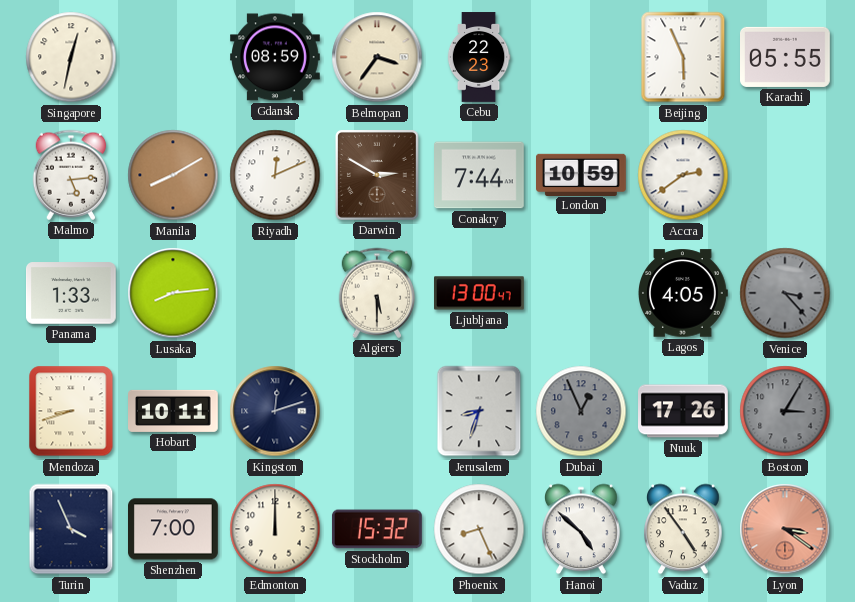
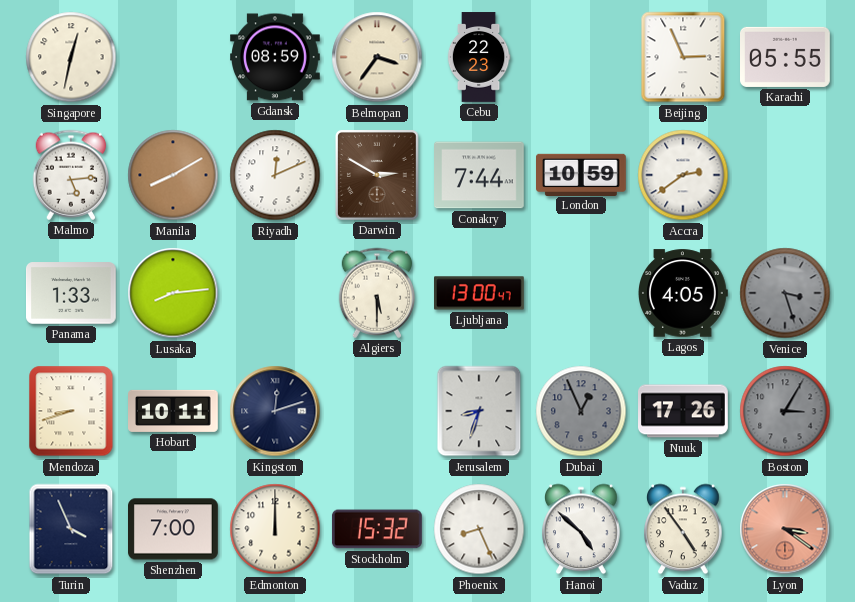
Beijing: 5:56 -> 2:56 (683, 57)
Venice: 3:23 -> 3:27 (785, 293)
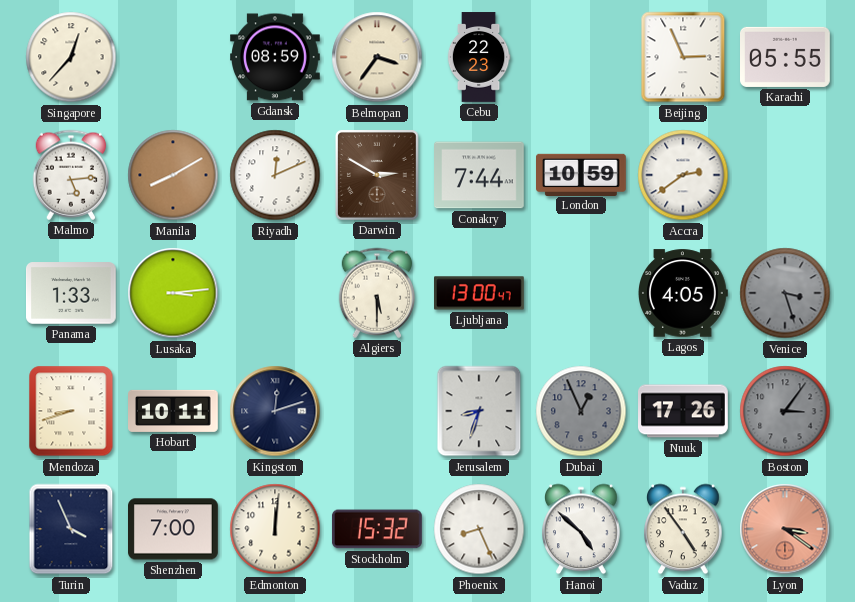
Singapore: 12:32 -> 12:37 (71, 57)
Lusaka: 8:14 -> 3:14 (173, 293)
Boston: 3:05 -> 3:06 (785, 411)
Edmonton: 12:00 -> 12:01 (275, 529)
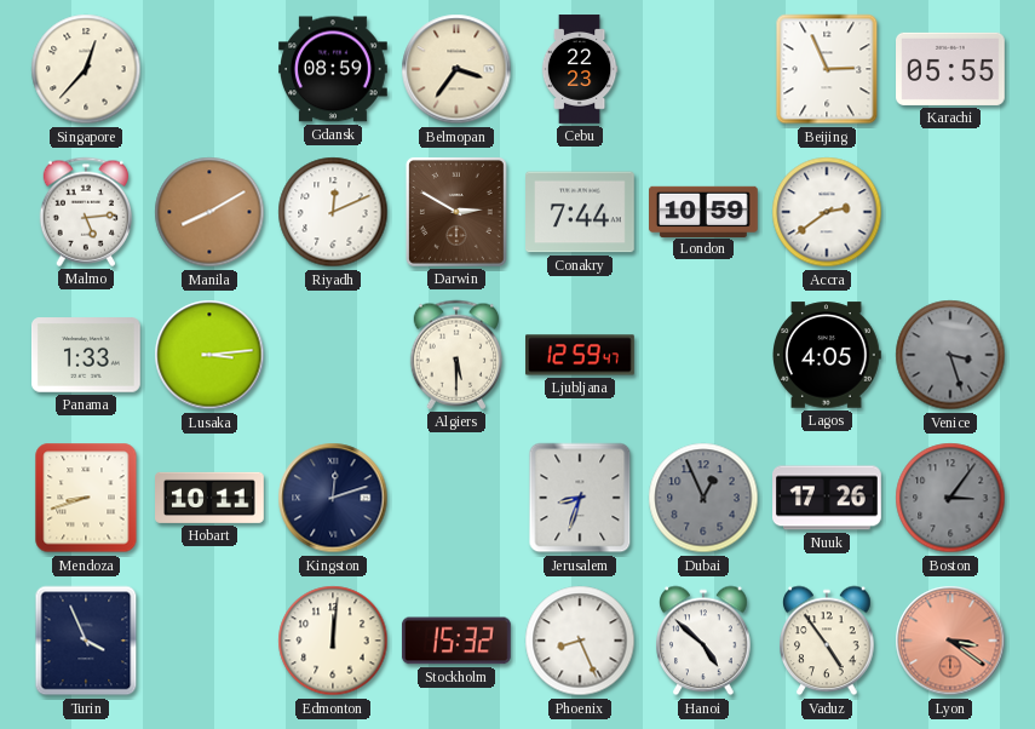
Ljubljana: 13:00 -> 12:59 (581, 355)
Shenzhen: 7:00 -> none (174, 529)
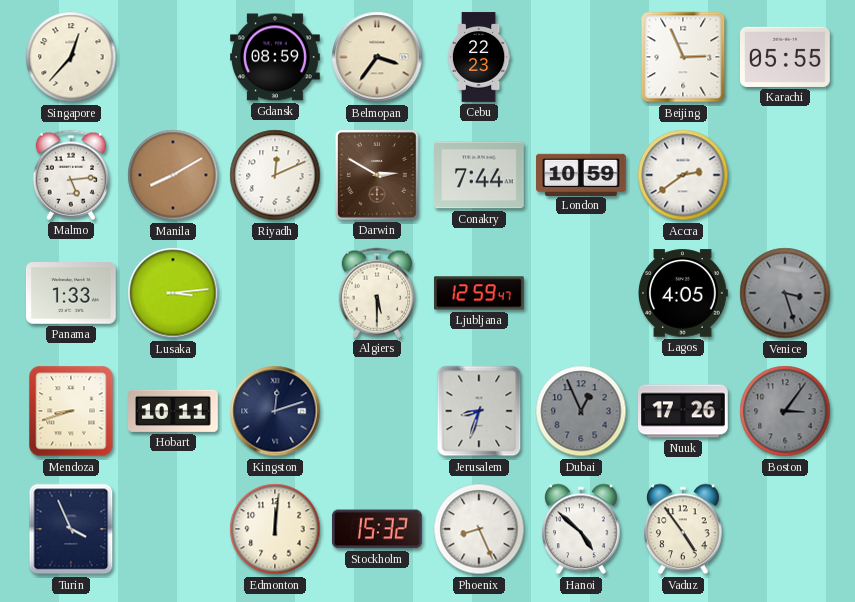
Lyon: 3:21 -> none (950, 641)
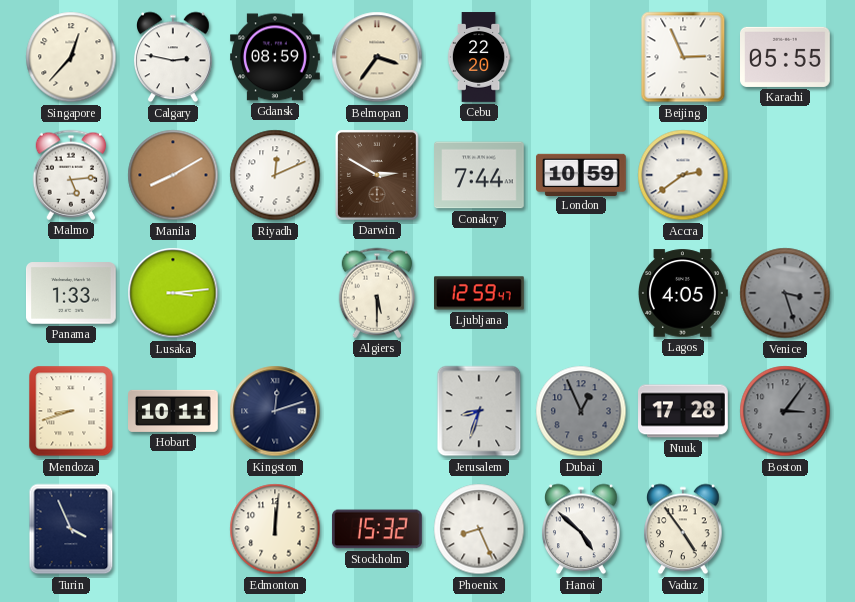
Calgary: none -> 2:47 (173, 57)
Cebu: 22:23 -> 22:20 (479, 57)
Nuuk: 17:26 -> 17:28 (684, 411)
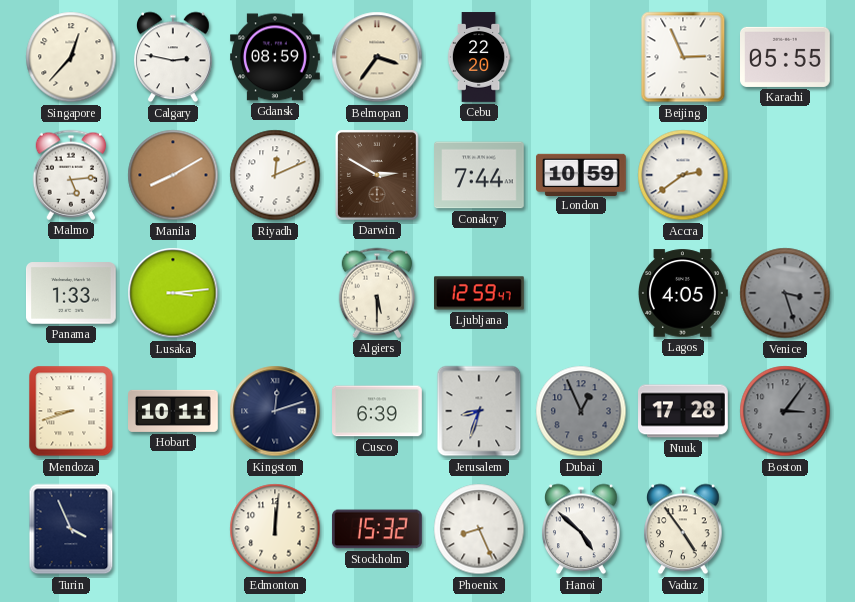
Cusco: none -> 6:39 (378, 411)
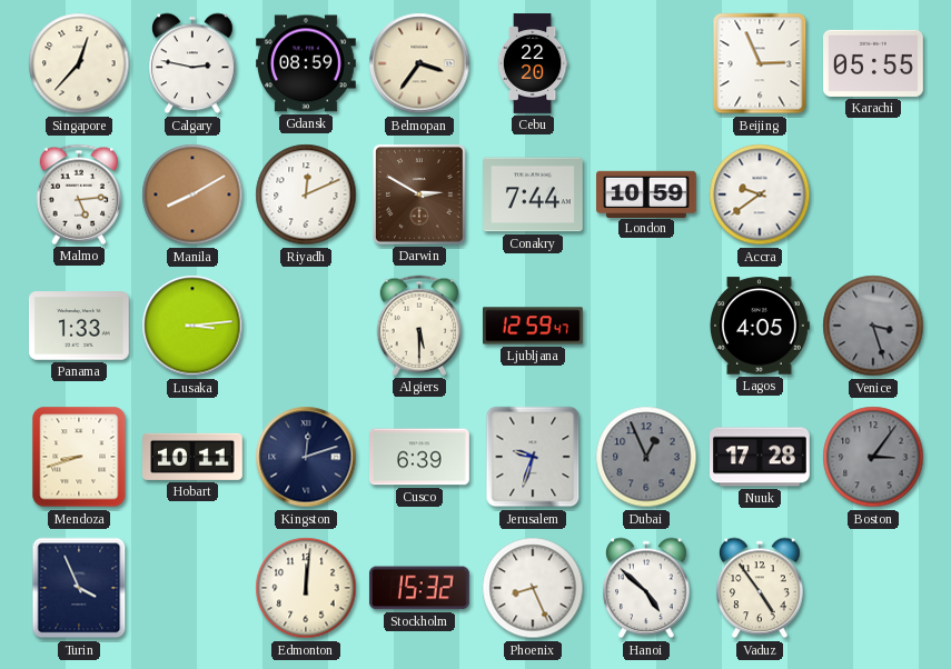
Accra: 2:39 -> 9:39 (760, 194)
Jerusalem: 8:33 -> 9:33 (533, 457)
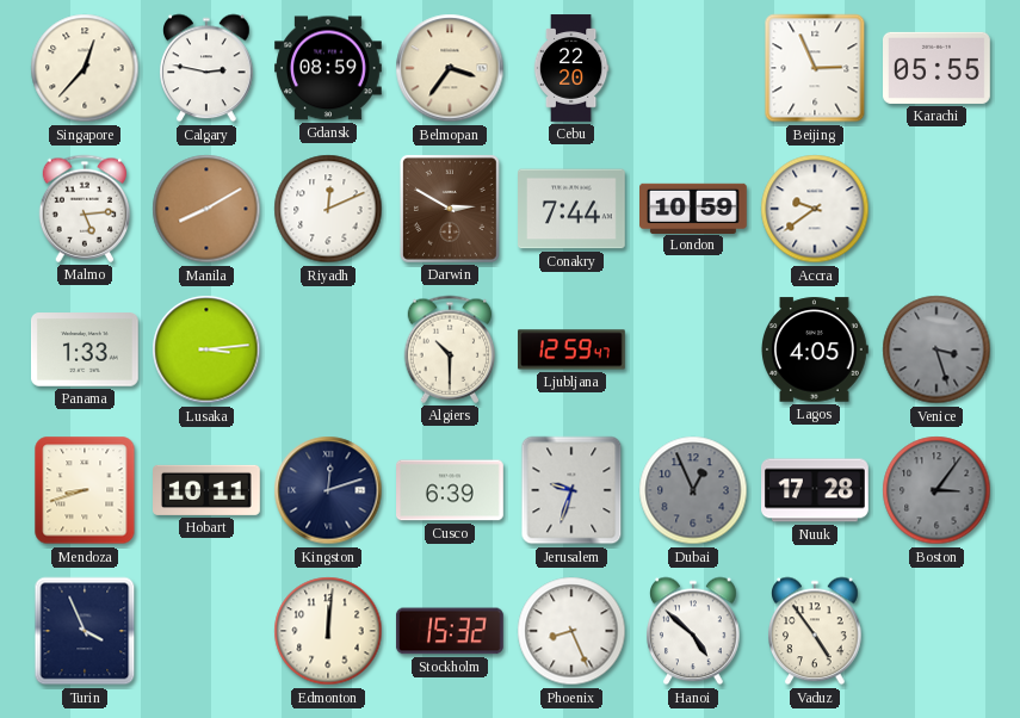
Algiers: 5:30 -> 10:30 (450, 349)
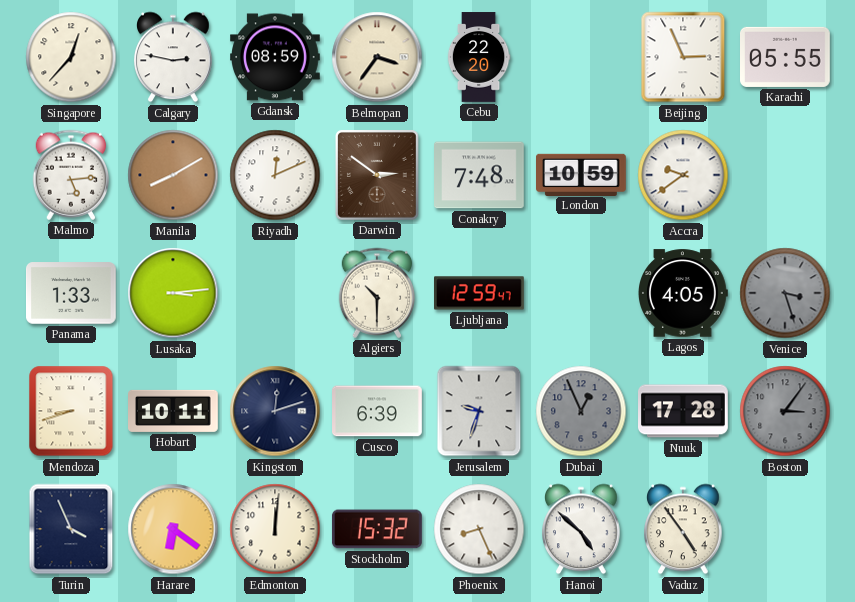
Darwin: 2:50 -> 2:51 (377, 175)
Conakry: 7:44 -> 7:48 (480, 175)
Harare: none -> 6:21 (173, 529)
